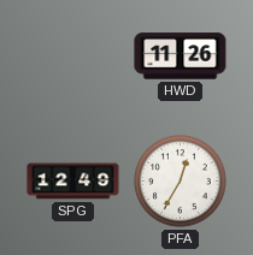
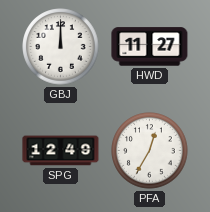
GBJ: none -> 12:00 (61, 47)
HWD: 11:26 -> 11:27 (150, 47)
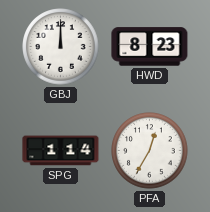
HWD: 11:27 -> 8:23 (150, 47)
SPG: 12:49 -> 1:14 (61, 151)
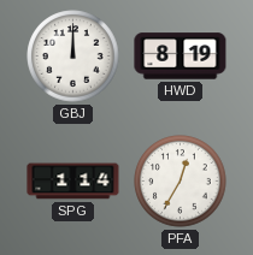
HWD: 8:23 -> 8:19 (181, 57)
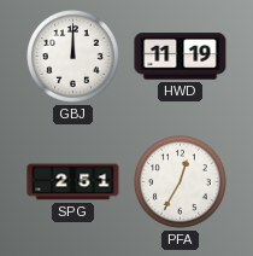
HWD: 8:19 -> 11:19 (181, 57)
SPG: 1:14 -> 2:51 (73, 182)
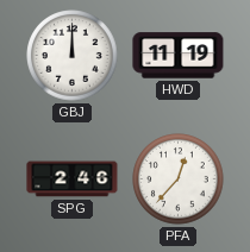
SPG: 2:51 -> 2:46 (73, 179)
PFA: 12:35 -> 12:37 (179, 179)
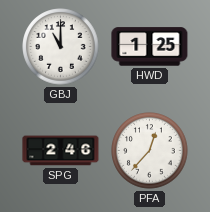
GBJ: 12:00 -> 11:00 (61, 47)
HWD: 11:19 -> 1:25 (150, 47)
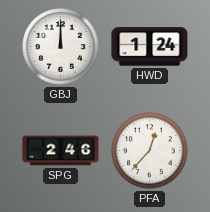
GBJ: 11:00 -> 12:00 (61, 47)
HWD: 1:25 -> 1:24 (150, 47)
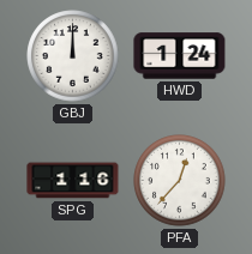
SPG: 2:46 -> 1:16 (73, 181)
